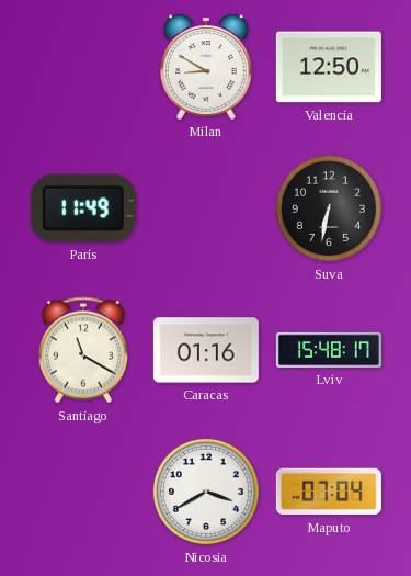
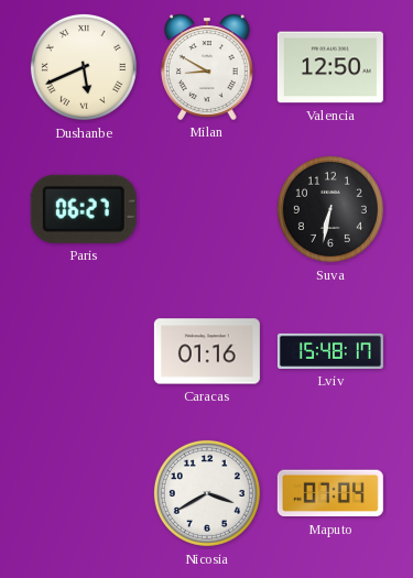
Dushanbe: none -> 5:41 (84, 67)
Paris: 11:49 -> 06:27 (84, 209)
Santiago: 11:20 -> none (83, 350)
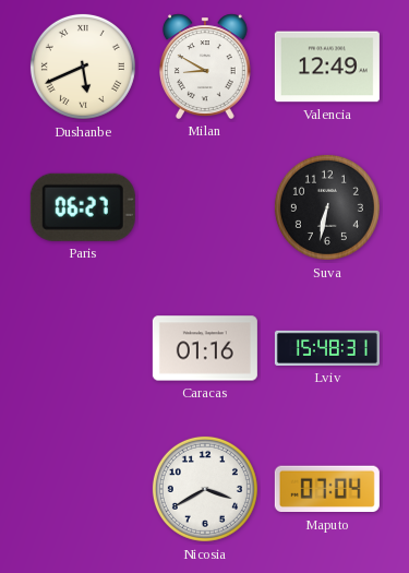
Valencia: 12:50 -> 12:49 (327, 67)
Lviv: 15:48:17 -> 15:48:31 (327, 348)
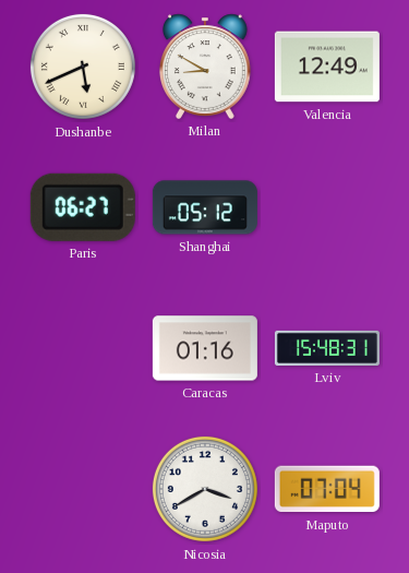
Shanghai: none -> 05:12 (205, 207)
Suva: 6:32 -> none (327, 207)
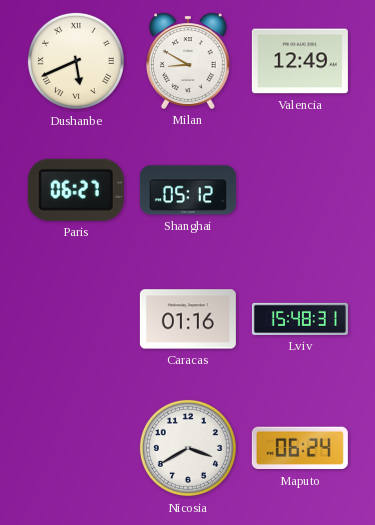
Maputo: 07:04 -> 06:24 (300, 448)
